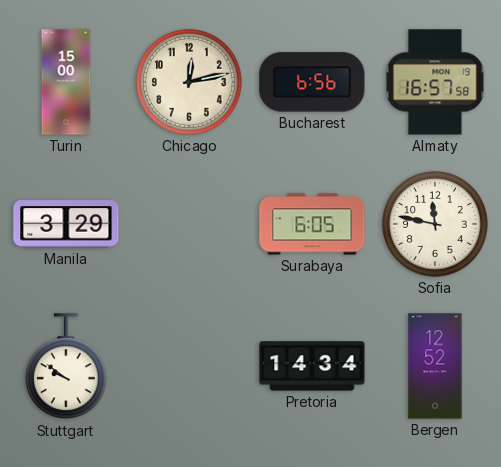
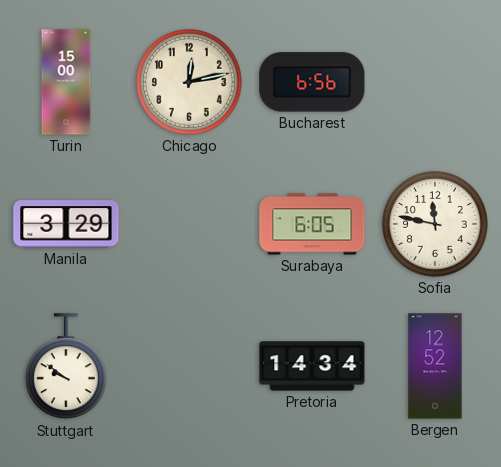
Almaty: 16:57 -> none (435, 82)
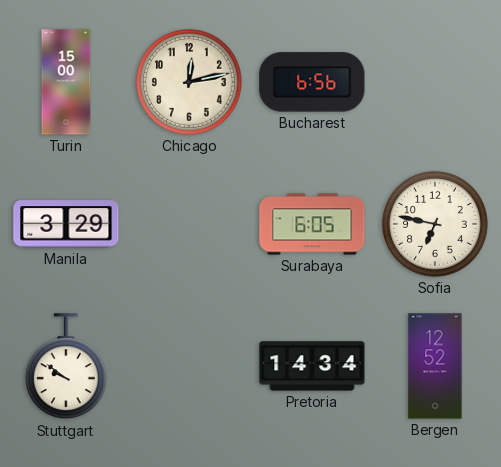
Sofia: 11:47 -> 6:47 (436, 225)
